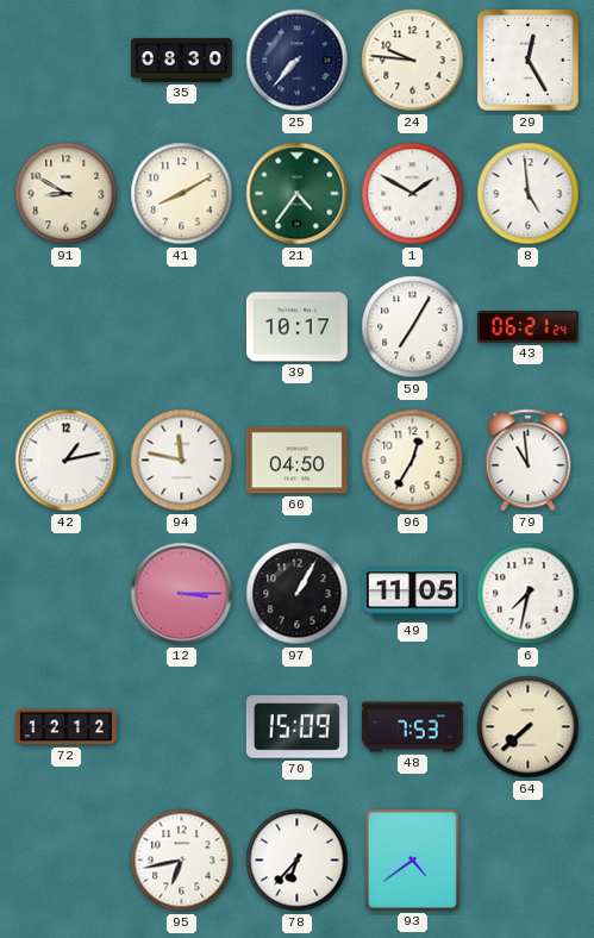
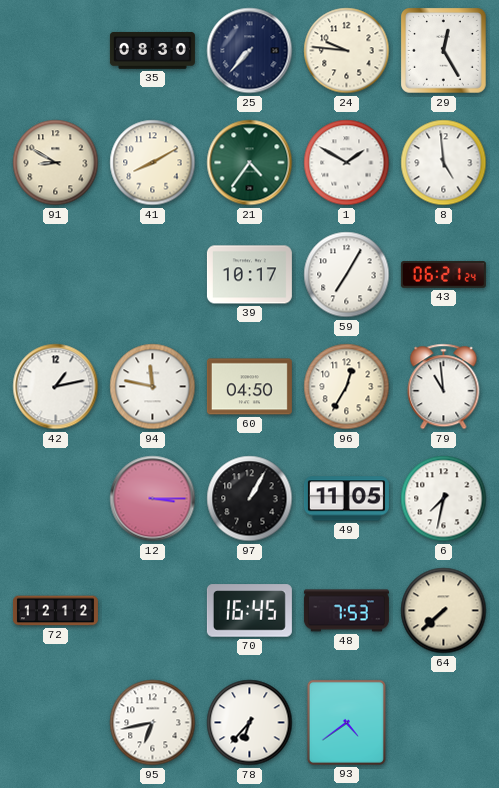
70: 15:09 -> 16:45 (249, 611)
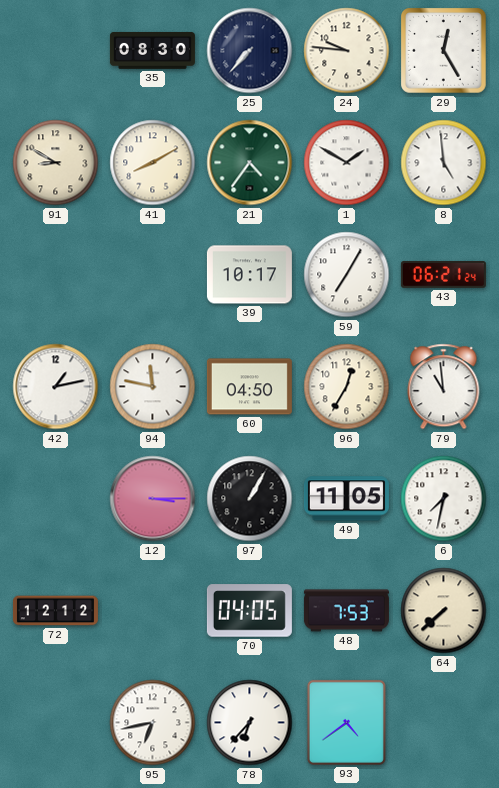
70: 16:45 -> 04:05 (249, 611)
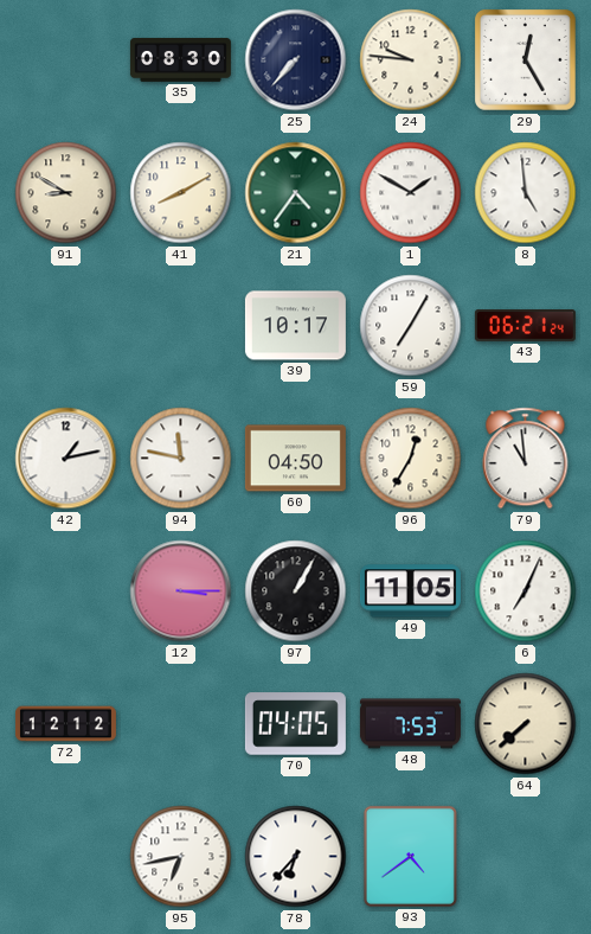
6: 7:32 -> 7:04 (526, 591)
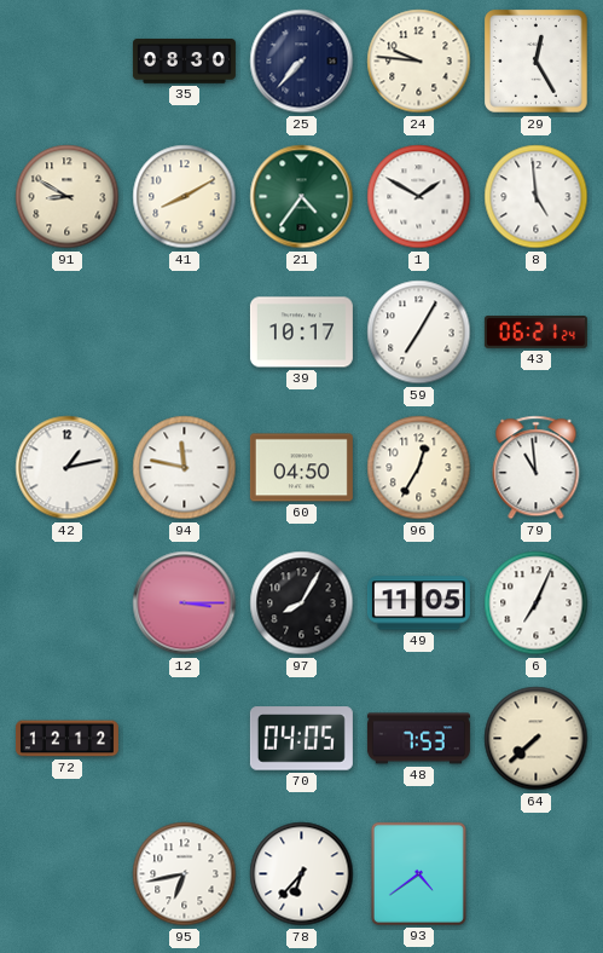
97: 1:05 -> 8:05 (302, 603)
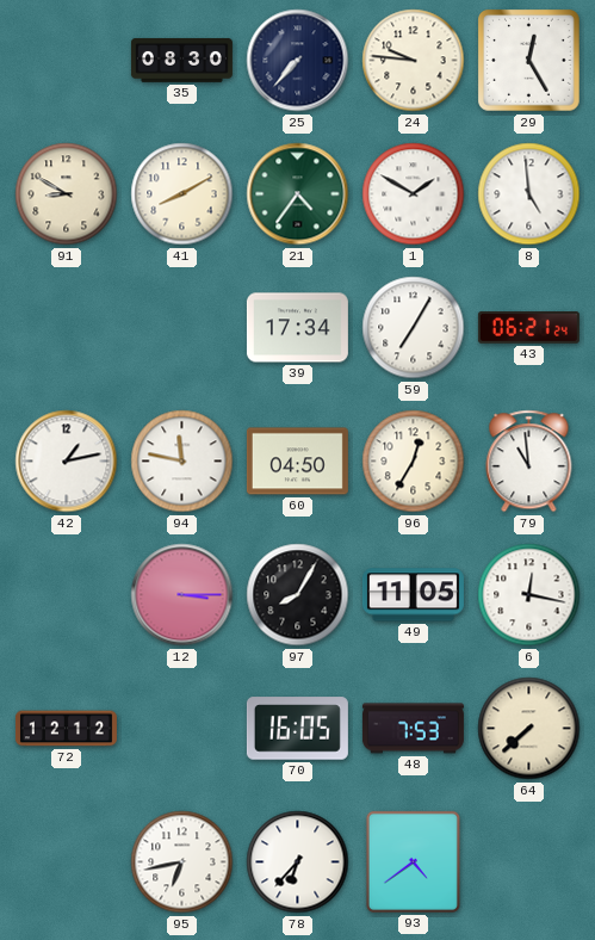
39: 10:17 -> 17:34 (297, 328)
6: 7:04 -> 12:17 (529, 595)
70: 04:05 -> 16:05 (297, 729)
